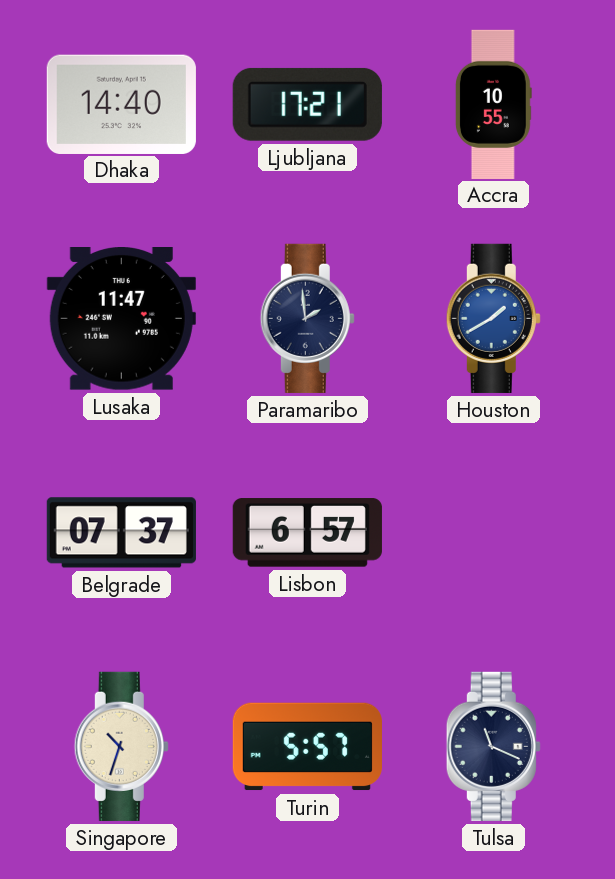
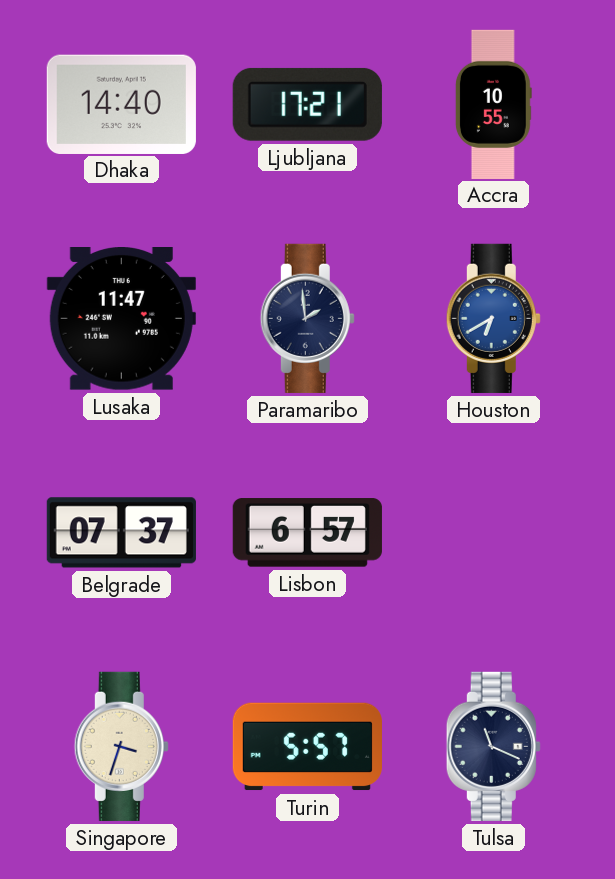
Houston: 1:40 -> 6:40 (493, 318)
Singapore: 10:33 -> 3:33 (121, 746)
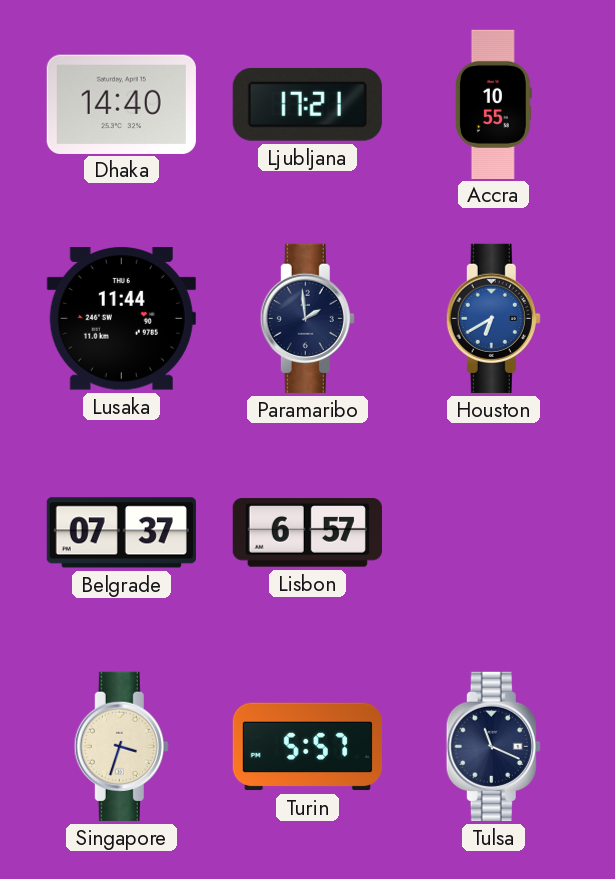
Lusaka: 11:47 -> 11:44 (121, 319)
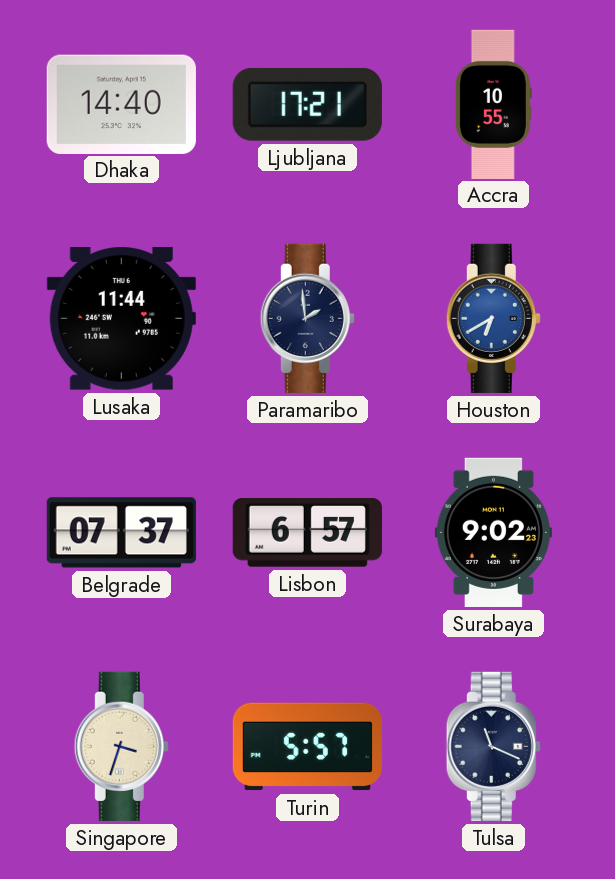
Surabaya: none -> 9:02 (493, 532)
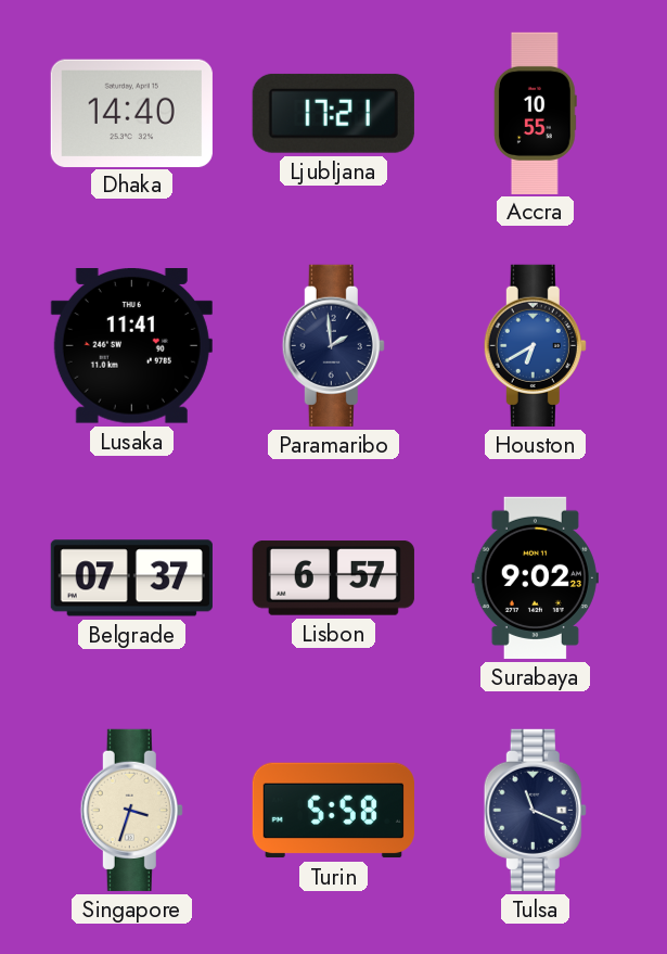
Lusaka: 11:44 -> 11:41 (131, 346)
Turin: 5:57 -> 5:58 (333, 811)
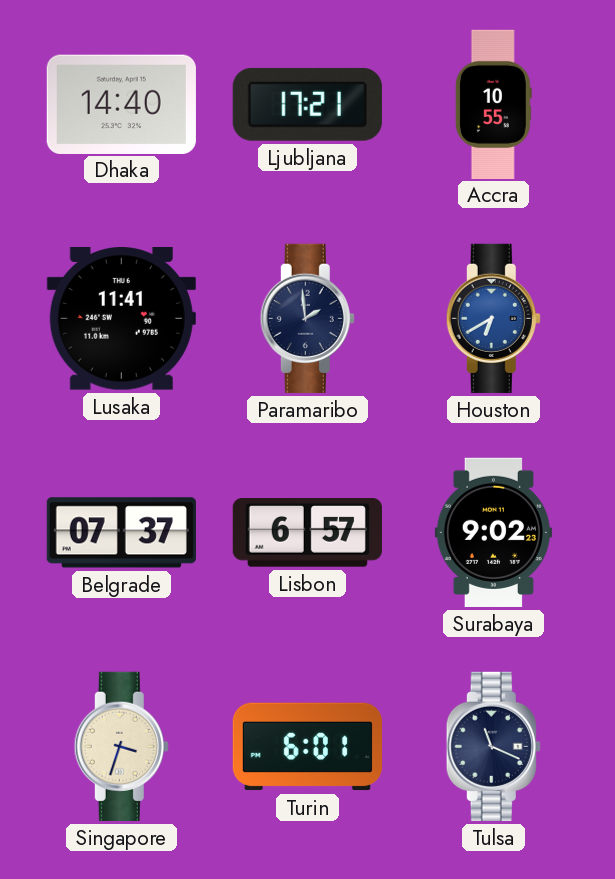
Turin: 5:58 -> 6:01 (307, 747)
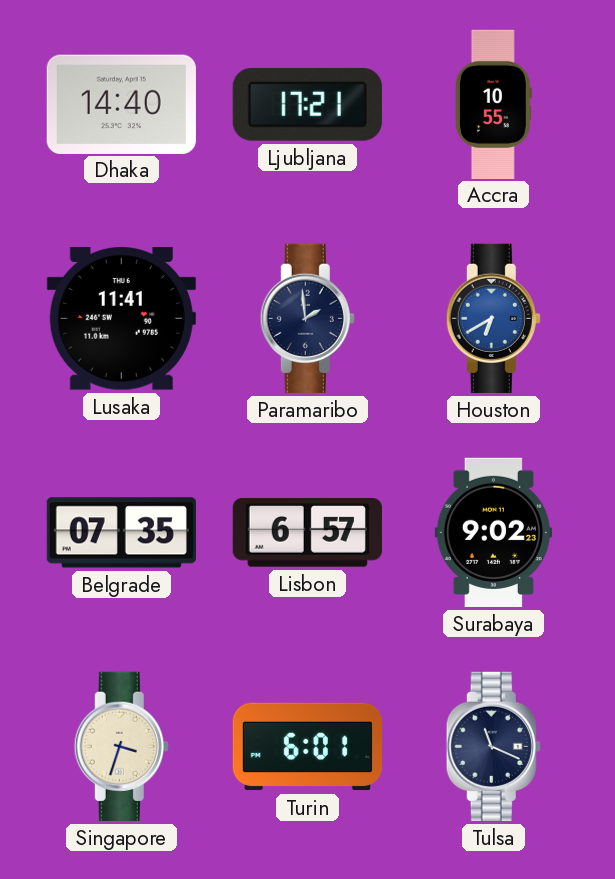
Belgrade: 07:37 -> 07:35 (121, 533)
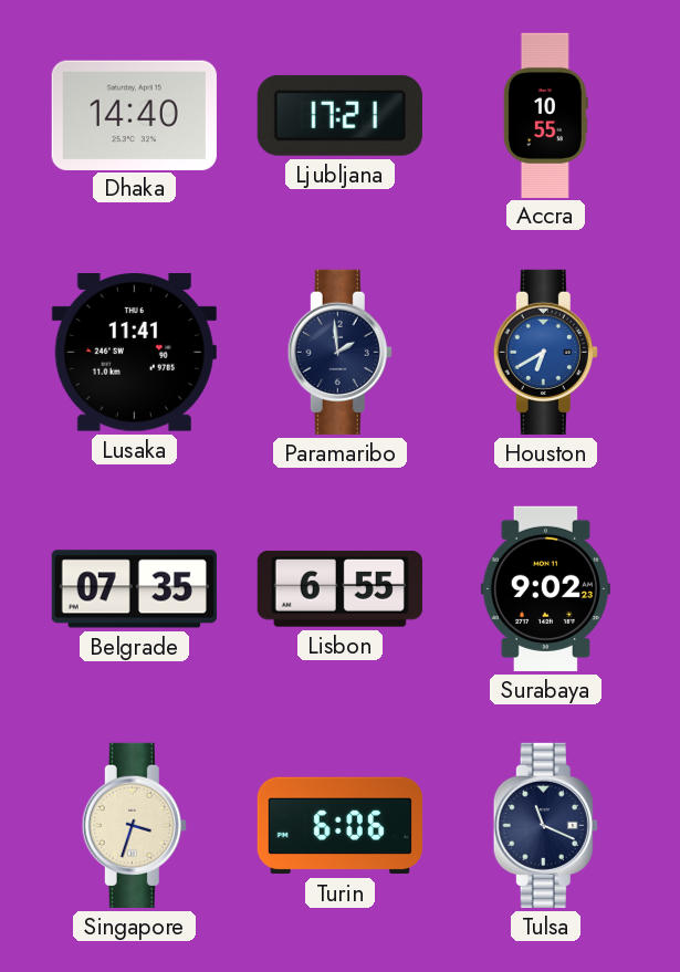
Lisbon: 6:57 -> 6:55 (339, 589)
Turin: 6:01 -> 6:06 (339, 826)
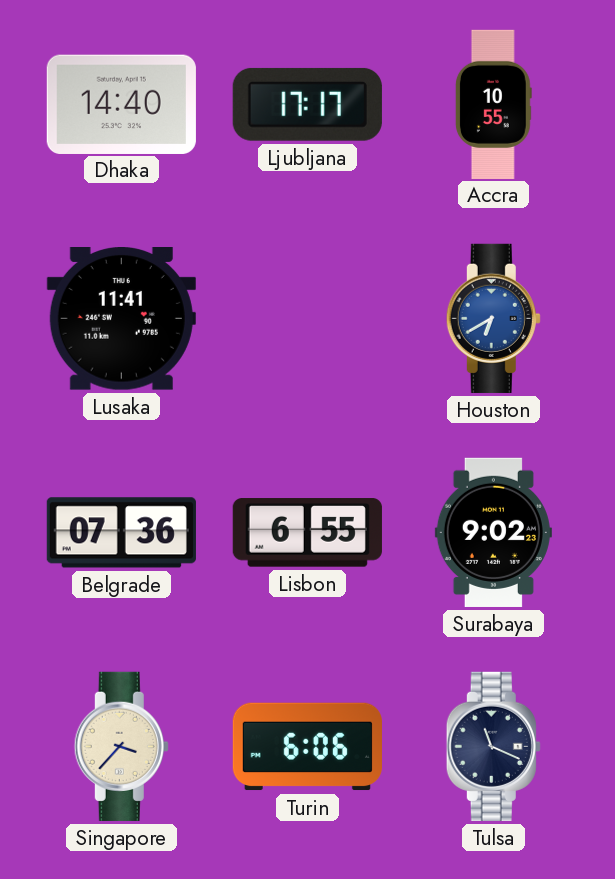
Ljubljana: 17:21 -> 17:17 (307, 104)
Paramaribo: 1:59 -> none (339, 352)
Belgrade: 07:35 -> 07:36 (121, 533)
Singapore: 3:33 -> 3:37 (121, 746)
